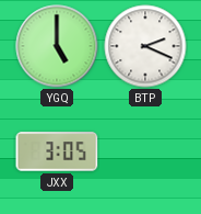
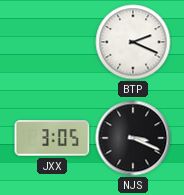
YGQ: 5:00 -> none (57, 46)
NJS: none -> 3:19 (133, 138)
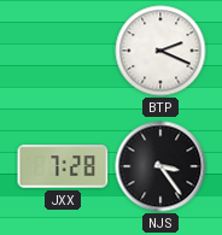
JXX: 3:05 -> 7:28 (63, 166)
NJS: 3:19 -> 3:24 (160, 166)
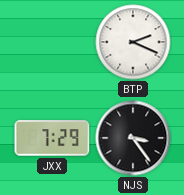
JXX: 7:28 -> 7:29 (52, 138)
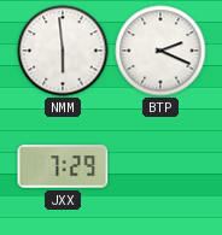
NMM: none -> 5:59 (63, 51)
NJS: 3:24 -> none (133, 138)
